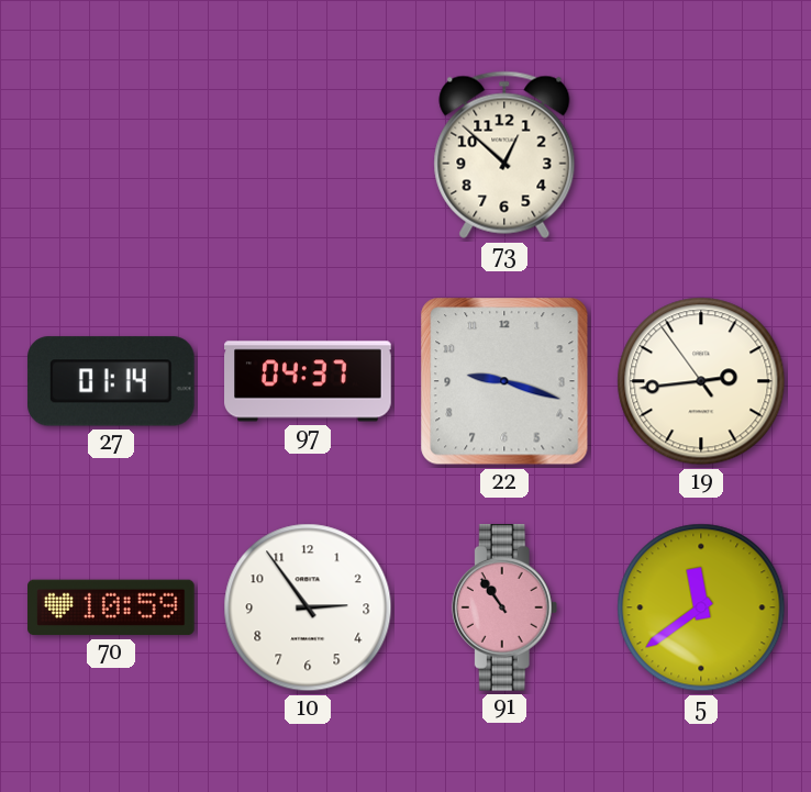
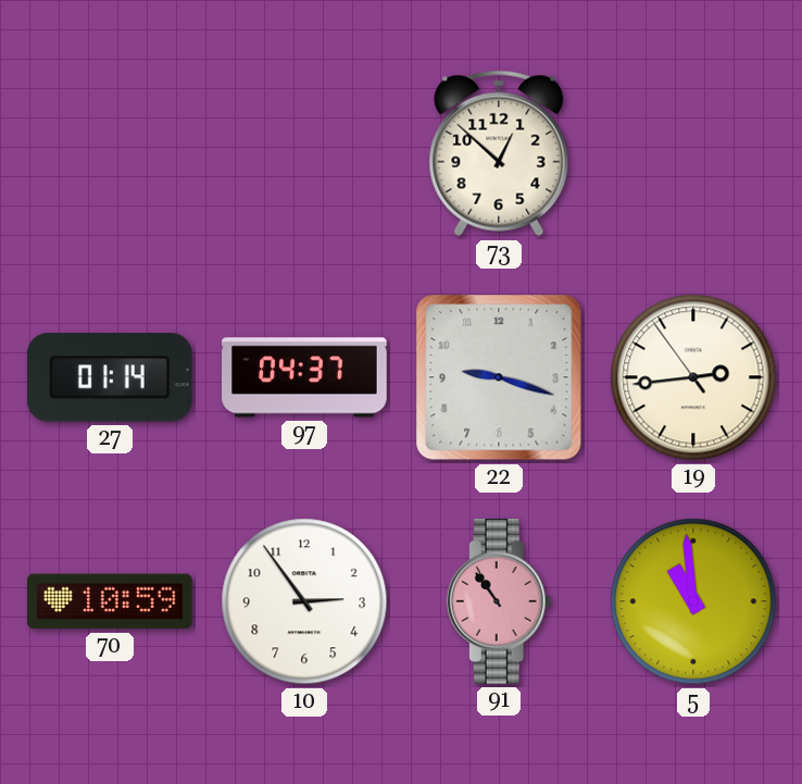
5: 11:39 -> 10:59 (693, 601)
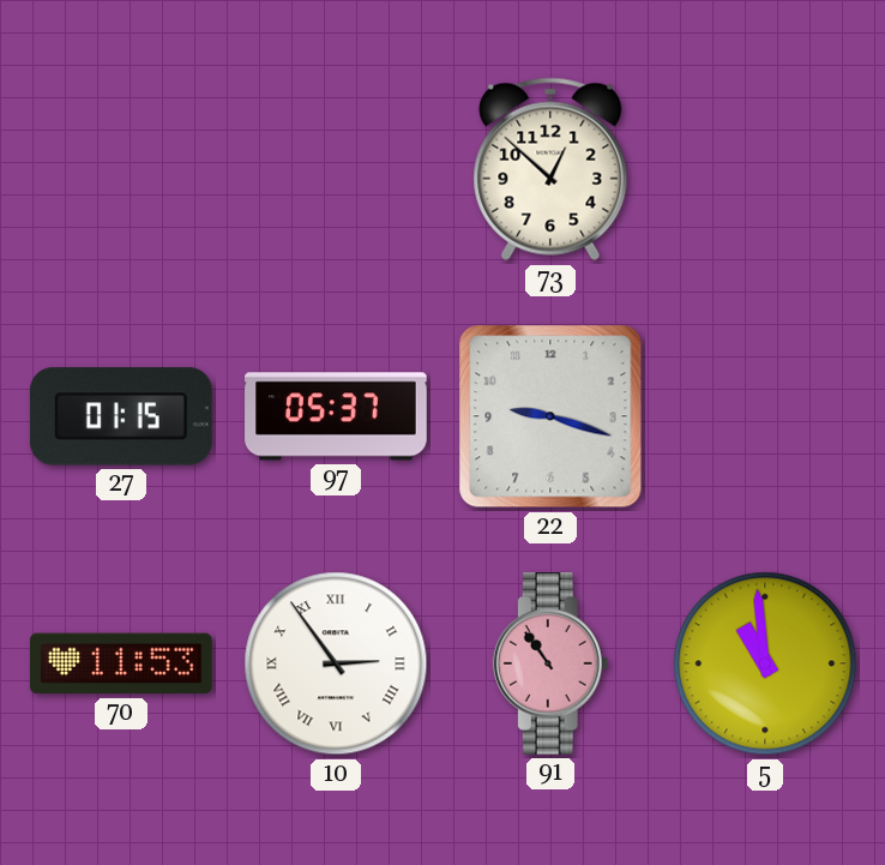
27: 01:14 -> 01:15 (121, 416)
97: 04:37 -> 05:37 (336, 416)
19: 2:43 -> none (693, 377)
70: 10:59 -> 11:53 (121, 663)
10 numerals: Arabic -> Roman (336, 663)
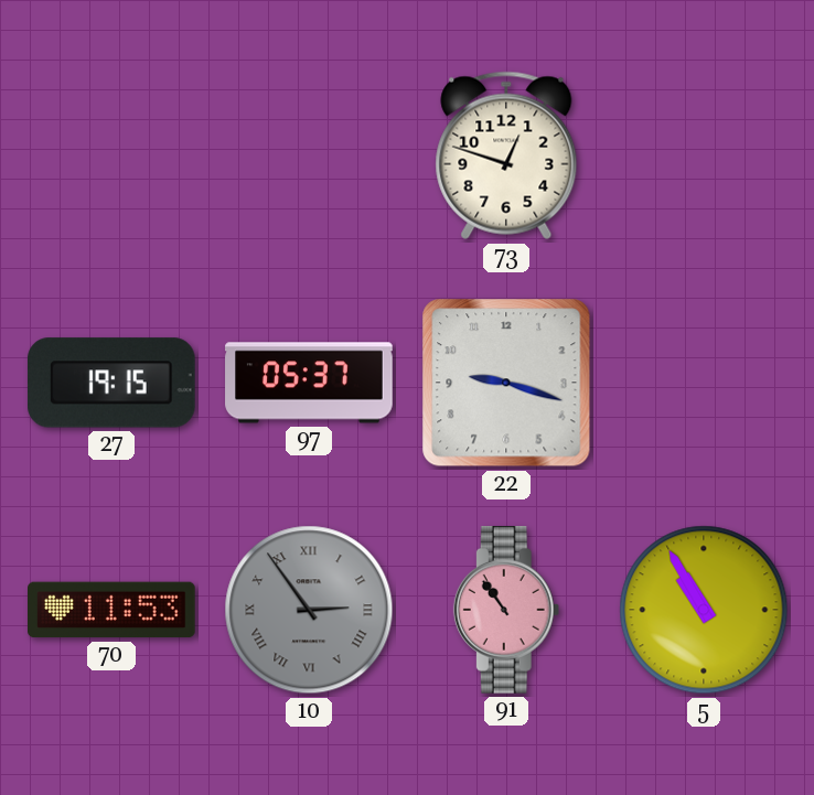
73: 12:52 -> 12:48 (506, 155)
27: 01:15 -> 19:15 (111, 383)
10 dial: white -> grey (309, 610)
5: 10:59 -> 10:55 (704, 610)
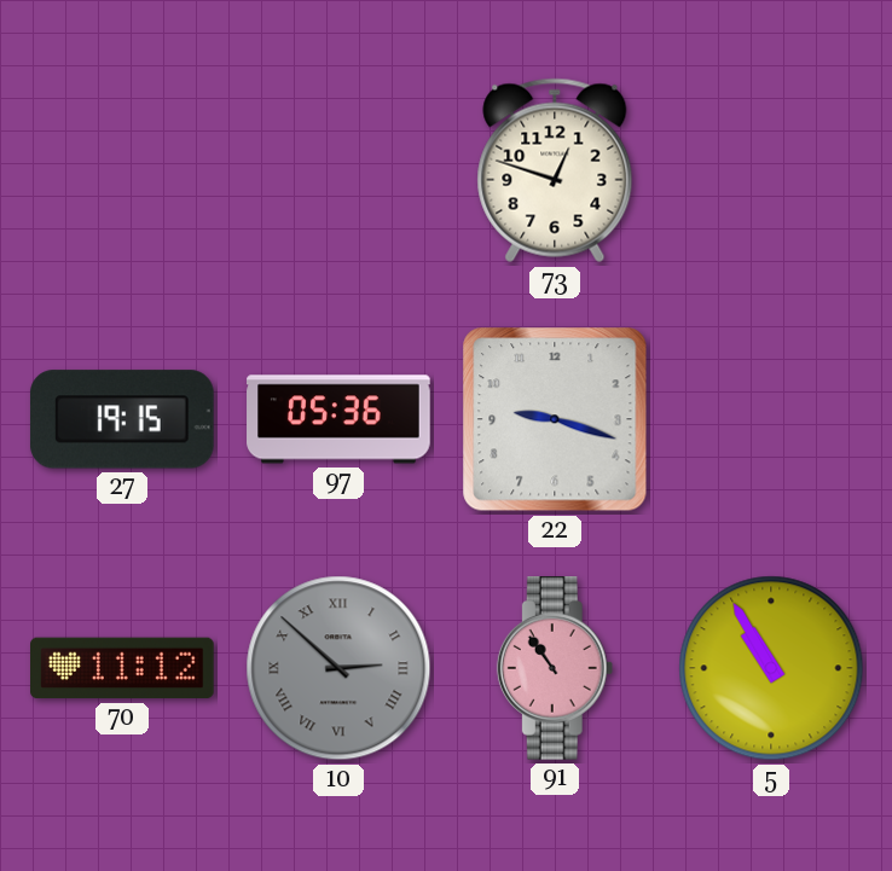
97: 05:37 -> 05:36 (338, 419)
70: 11:53 -> 11:12 (122, 668)
10: 2:54 -> 2:52 (338, 668)
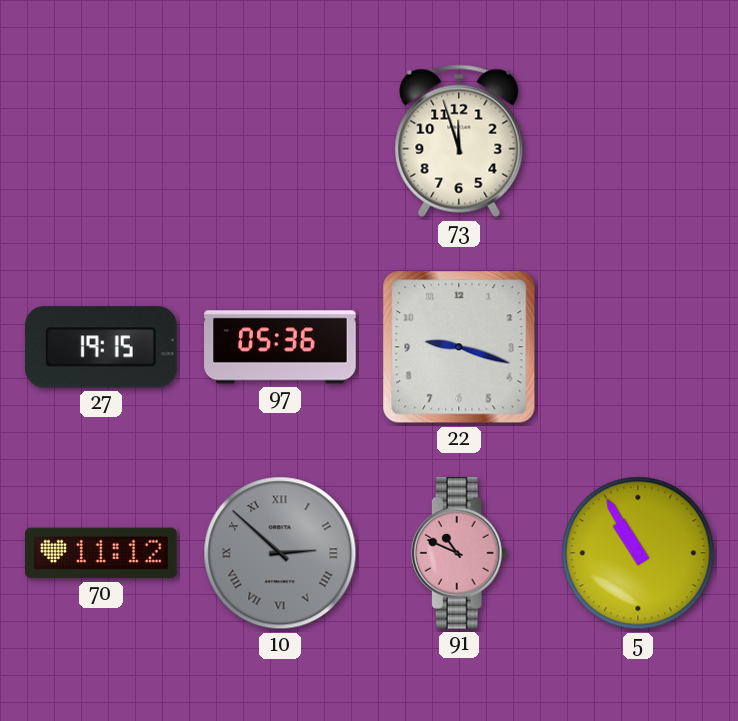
73: 12:48 -> 11:57 (459, 141)
91: 10:54 -> 10:49 (459, 554)
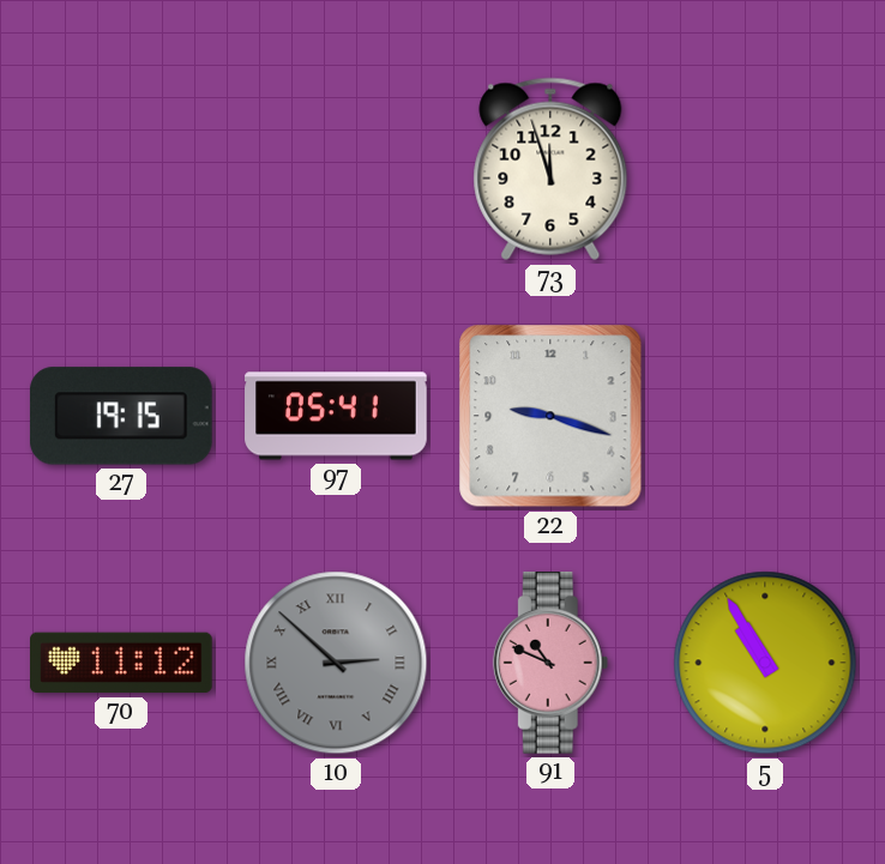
97: 05:36 -> 05:41 (336, 416)
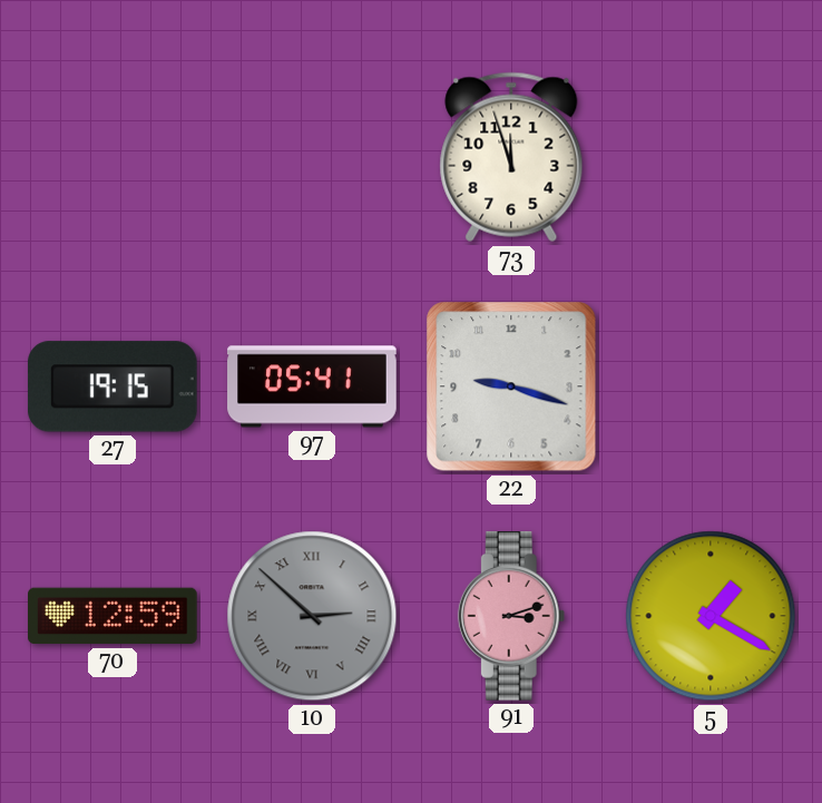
70: 11:12 -> 12:59 (112, 616)
91: 10:49 -> 3:12 (511, 617)
5: 10:55 -> 1:20 (711, 616)
